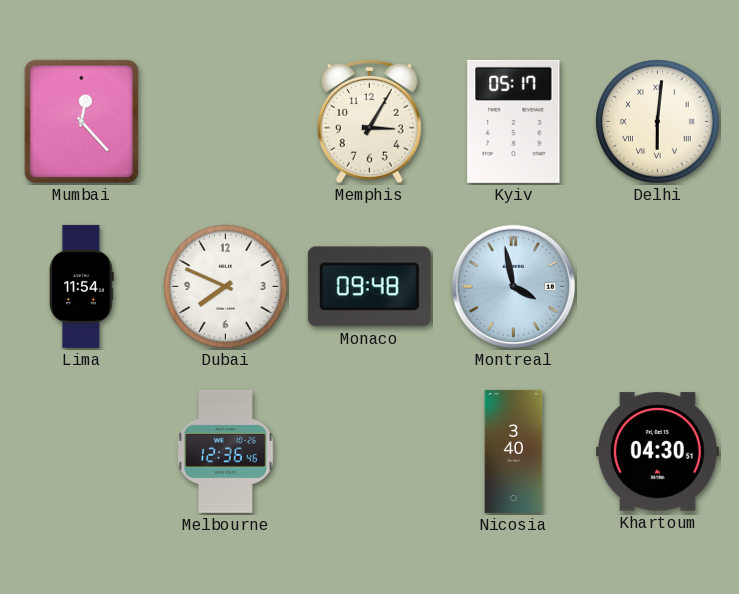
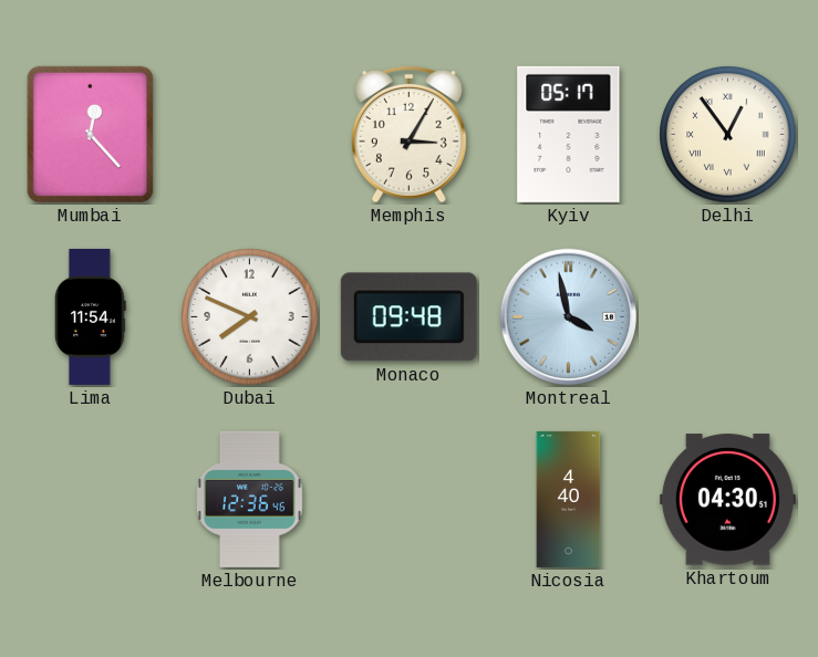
Delhi: 6:01 -> 12:54 (728, 135)
Nicosia: 3:40 -> 4:40 (569, 499)
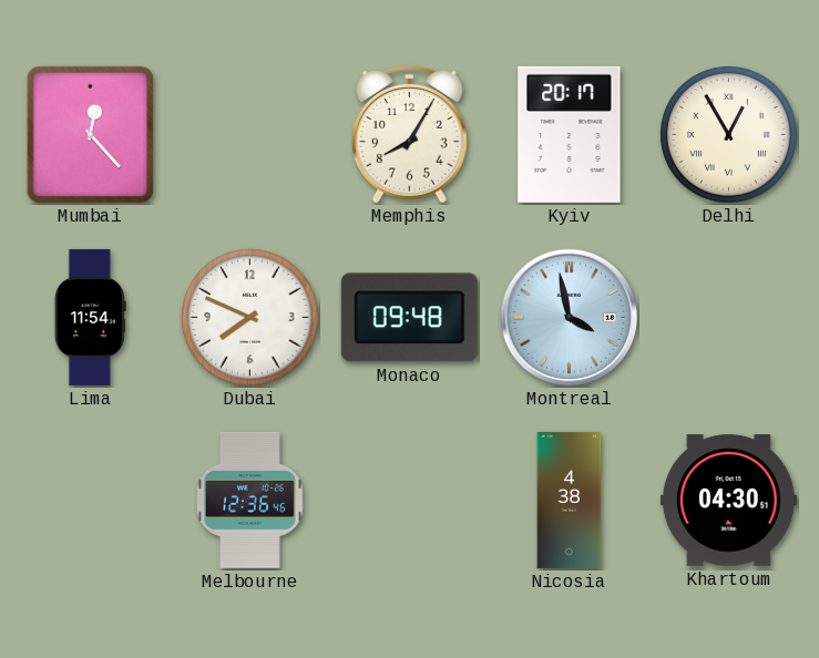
Memphis: 3:05 -> 8:05 (410, 134)
Kyiv: 05:17 -> 20:17 (570, 134)
Delhi: 12:54 -> 12:55 (729, 135)
Nicosia: 4:40 -> 4:38 (570, 500)
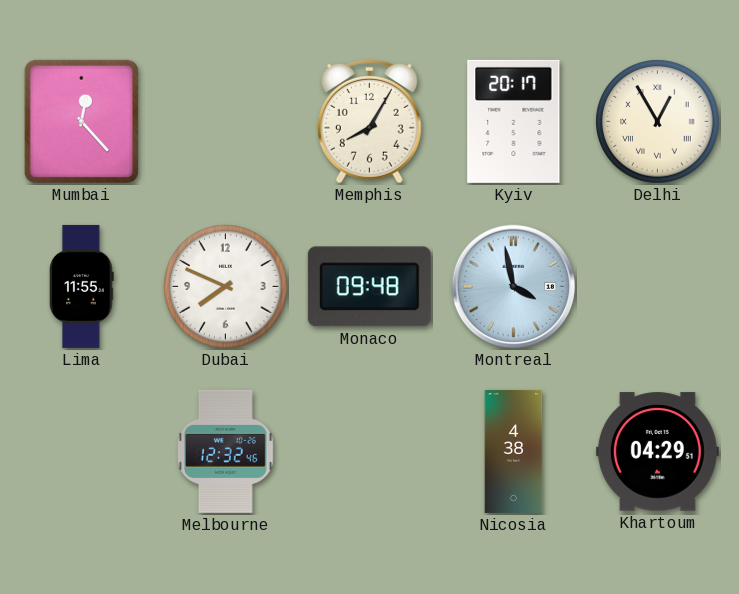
Lima: 11:54 -> 11:55 (82, 286)
Melbourne: 12:36 -> 12:32 (226, 451)
Khartoum: 04:30 -> 04:29 (657, 452)
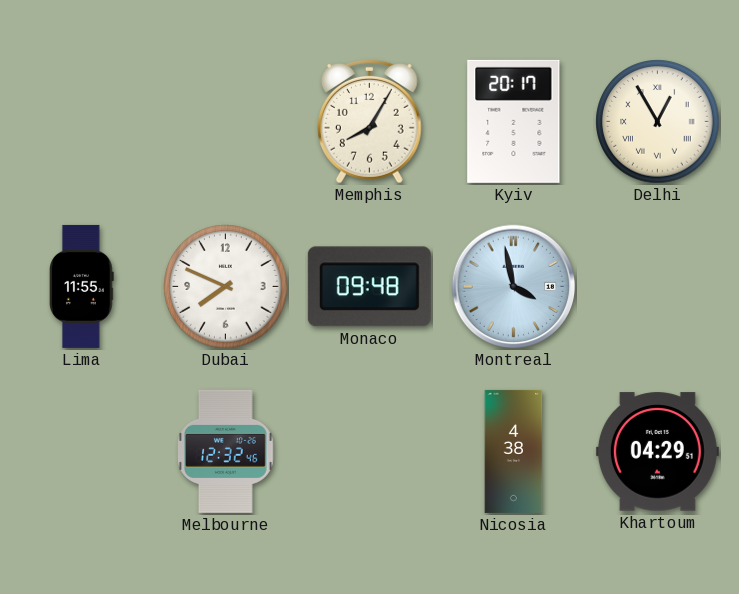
Mumbai: 12:23 -> none (81, 121)
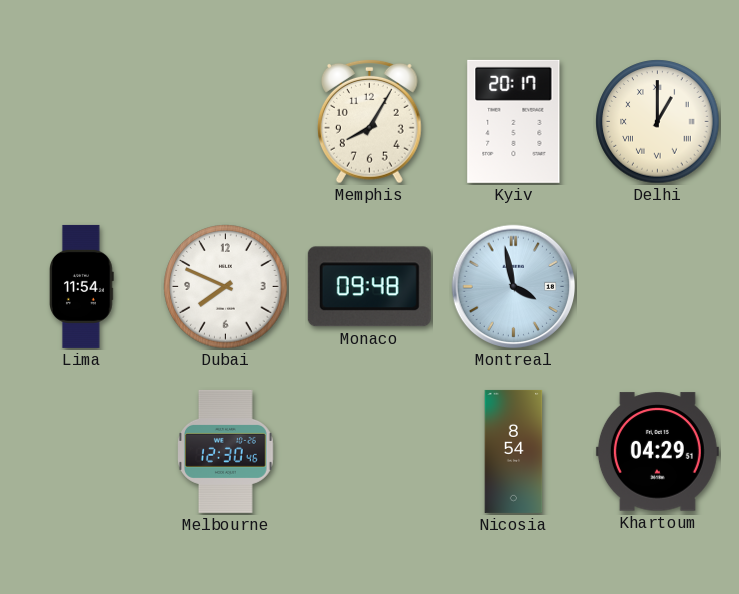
Delhi: 12:55 -> 1:00 (658, 122)
Lima: 11:55 -> 11:54 (82, 286)
Melbourne: 12:32 -> 12:30 (226, 451)
Nicosia: 4:38 -> 8:54 (514, 451)
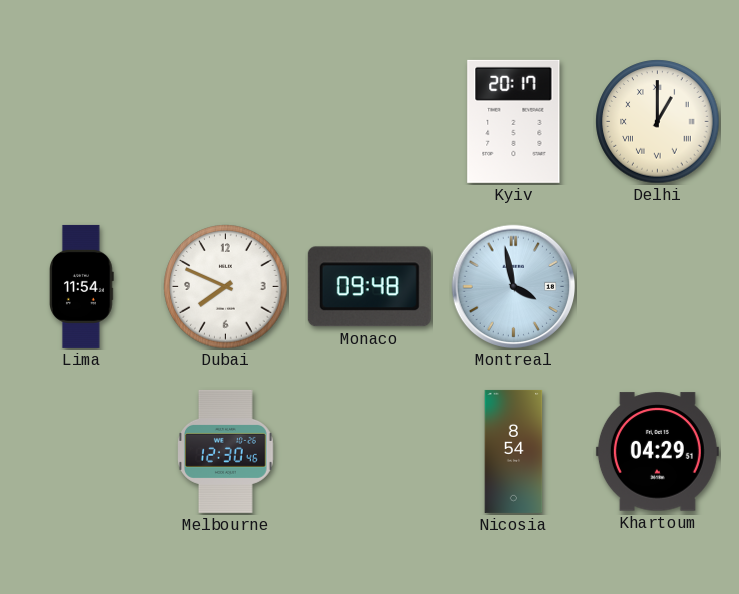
Memphis: 8:05 -> none (370, 121)
